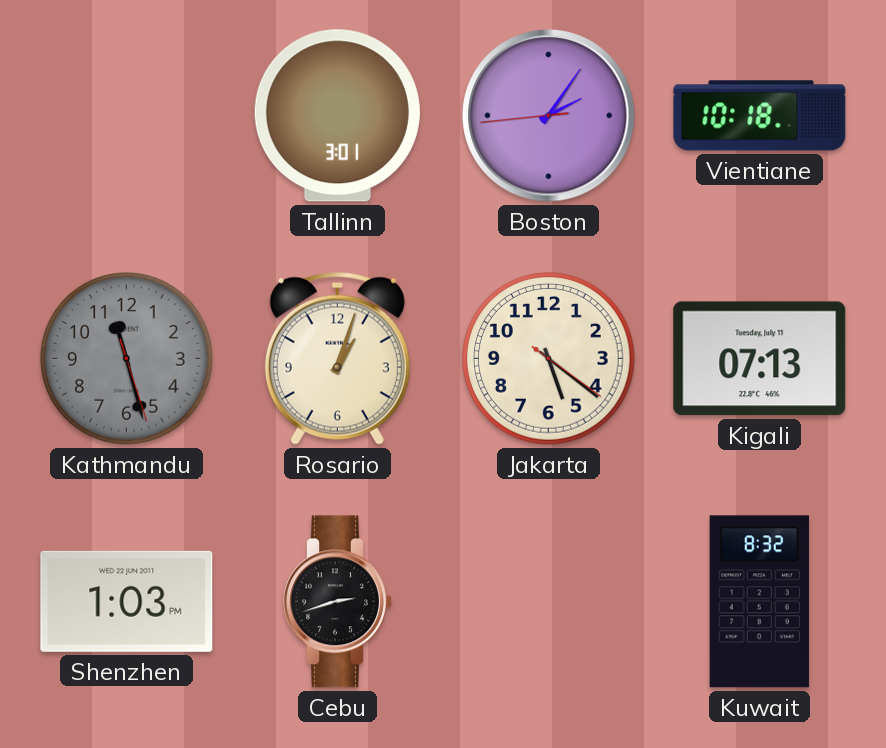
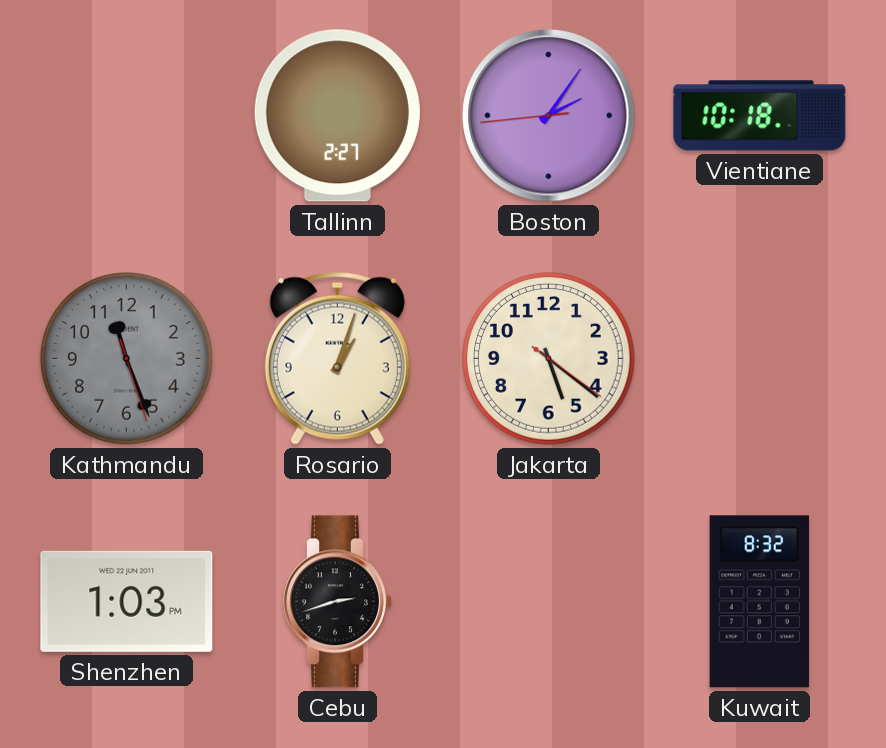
Tallinn: 3:01 -> 2:27 (337, 116)
Kathmandu: 11:27 -> 11:26 (127, 359)
Kigali: 07:13 -> none (760, 359)
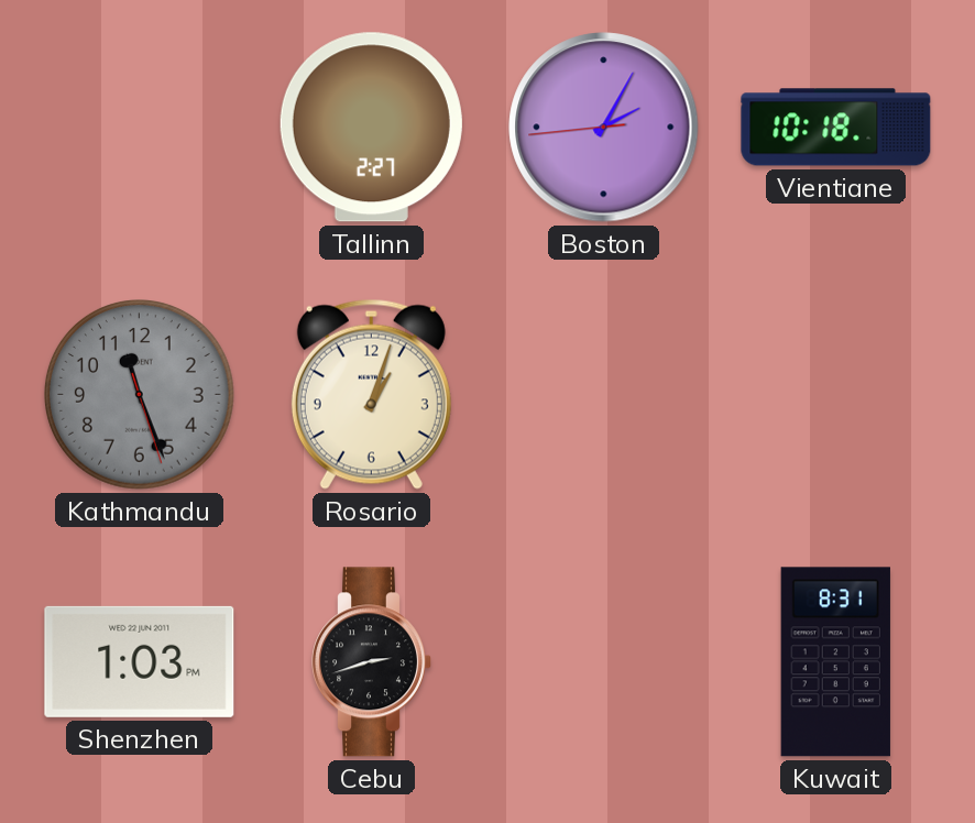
Boston: 2:05 -> 2:04 (604, 128)
Jakarta: 5:21 -> none (549, 359)
Kuwait: 8:32 -> 8:31 (835, 662)
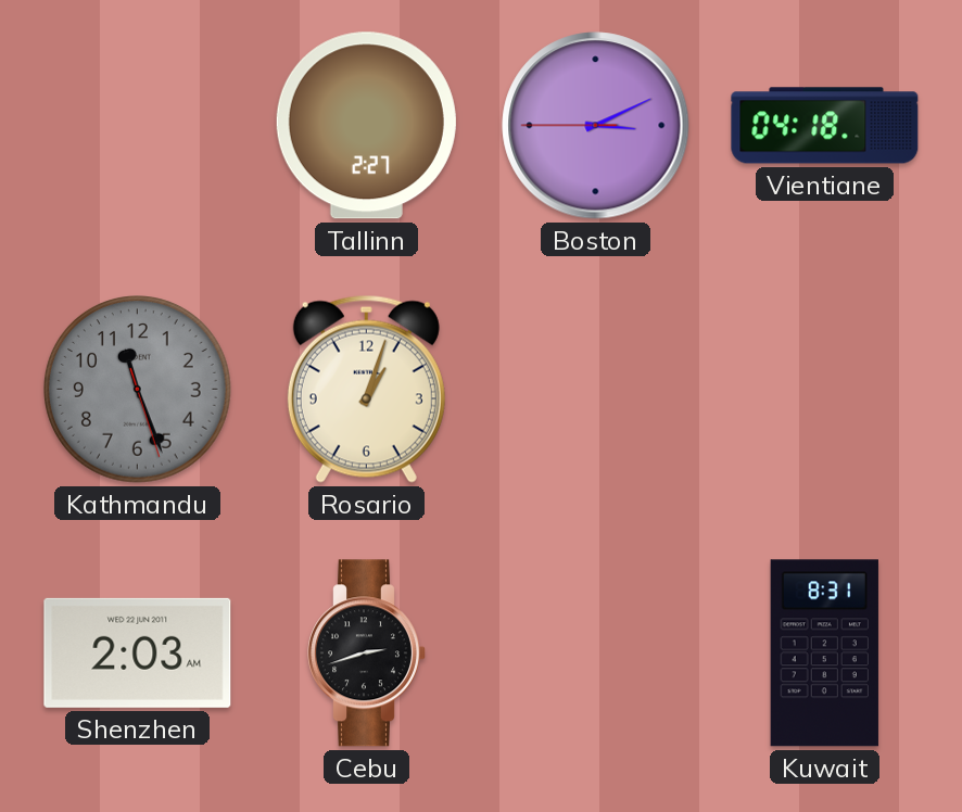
Boston: 2:04 -> 3:10 (596, 126)
Vientiane: 10:18 -> 04:18 (825, 126)
Shenzhen: 1:03 -> 2:03 (138, 652)
